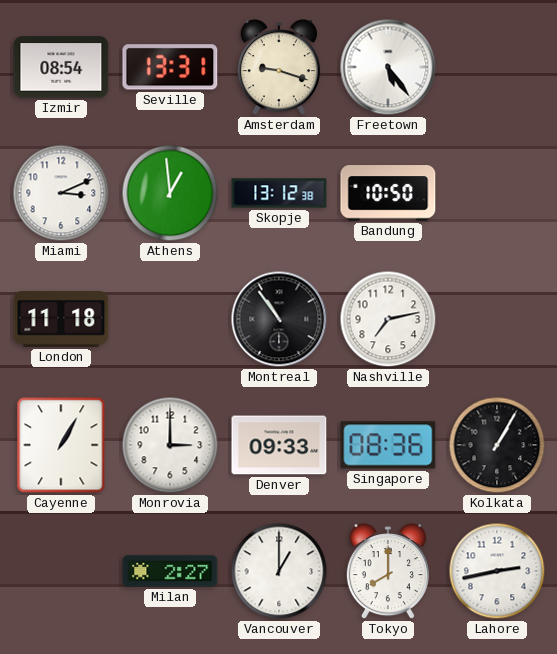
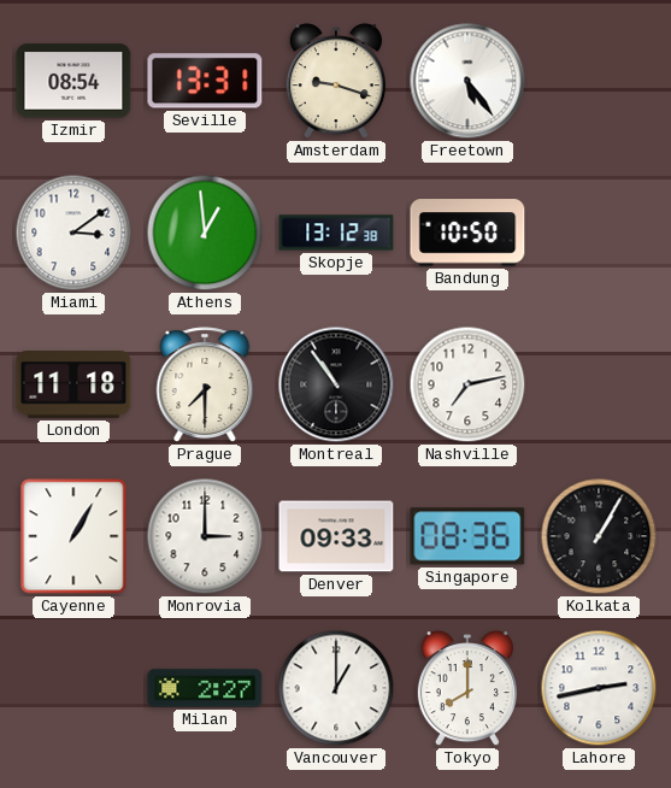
Miami: 3:11 -> 3:09 (73, 233)
Prague: none -> 7:30 (205, 384)
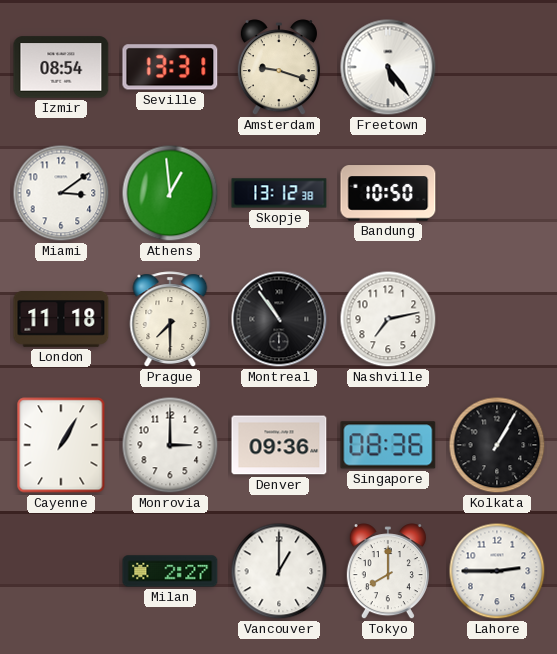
Denver: 09:33 -> 09:36 (279, 445)
Lahore: 2:43 -> 2:45 (497, 571)
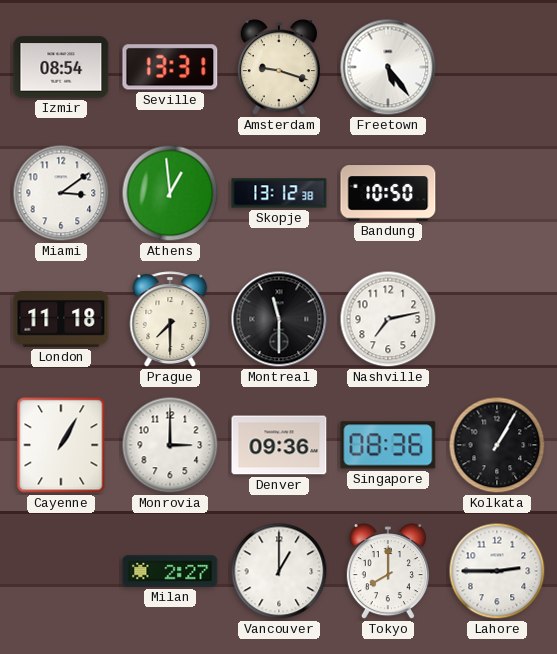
Montreal: 10:54 -> 11:30 (279, 319)
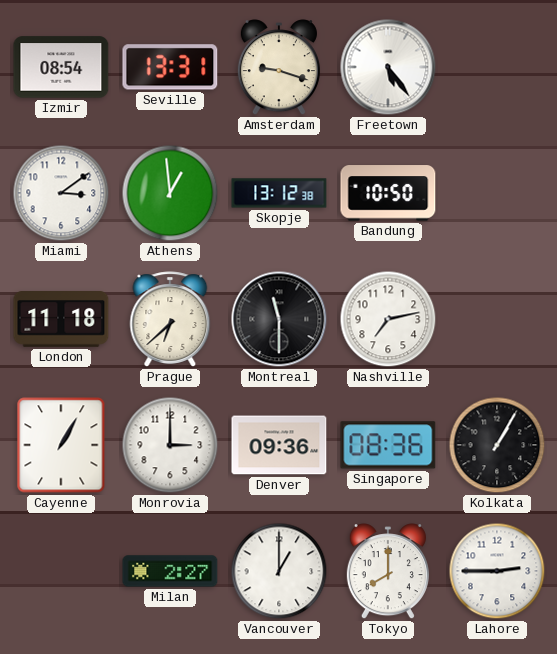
Prague: 7:30 -> 6:38 (170, 319)
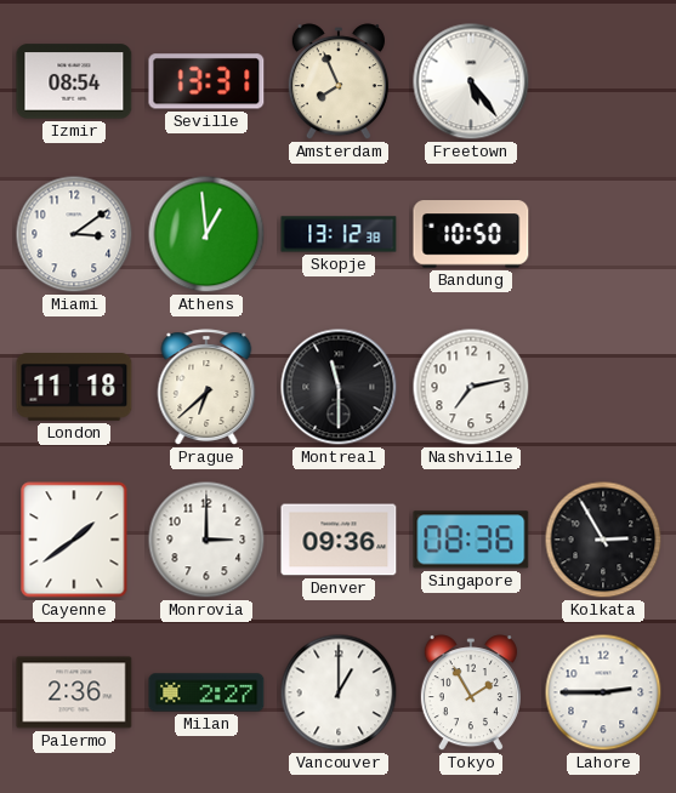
Amsterdam: 9:18 -> 7:56 (339, 82)
Cayenne: 1:05 -> 1:39 (74, 540)
Kolkata: 1:05 -> 2:55 (603, 540)
Palermo: none -> 2:36 (74, 692)
Tokyo: 8:00 -> 1:55 (471, 694)
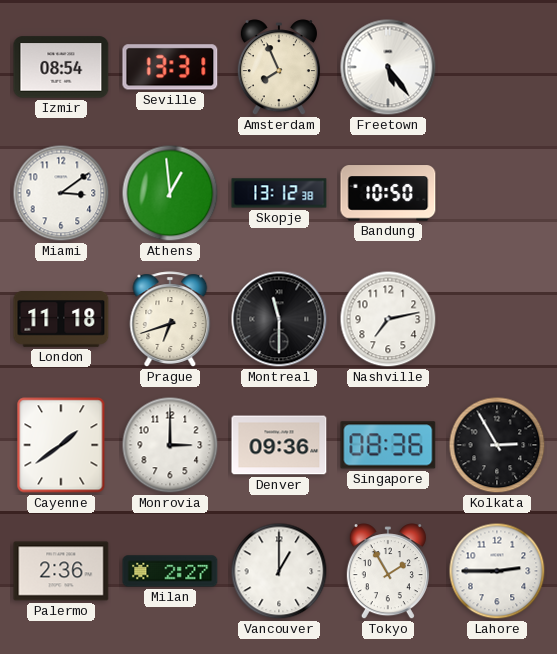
Prague: 6:38 -> 6:42 (170, 319)
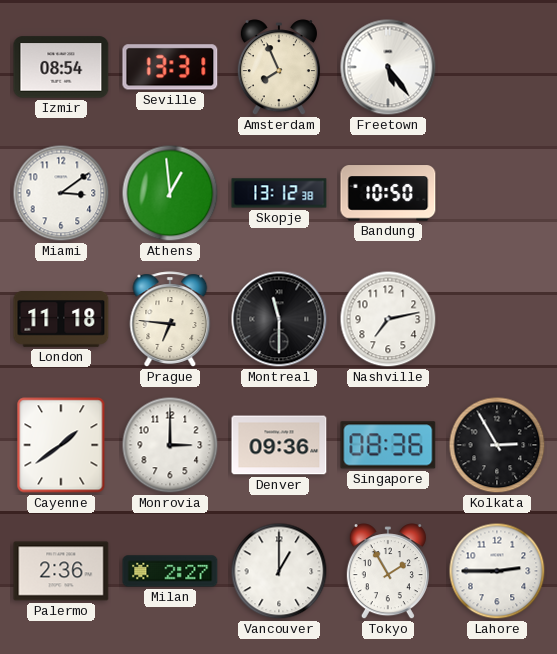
Prague: 6:42 -> 6:46 (170, 319)
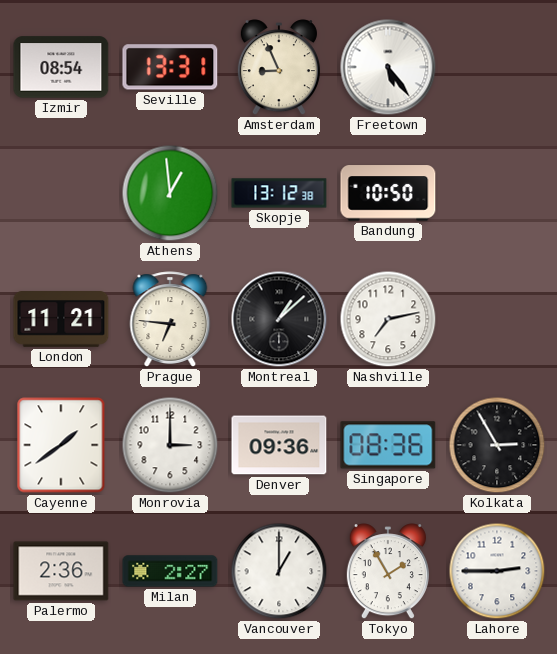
Amsterdam: 7:56 -> 8:56 (279, 68)
Miami: 3:09 -> none (61, 193)
London: 11:18 -> 11:21 (61, 320)
Montreal: 11:30 -> 1:08 (279, 319)
